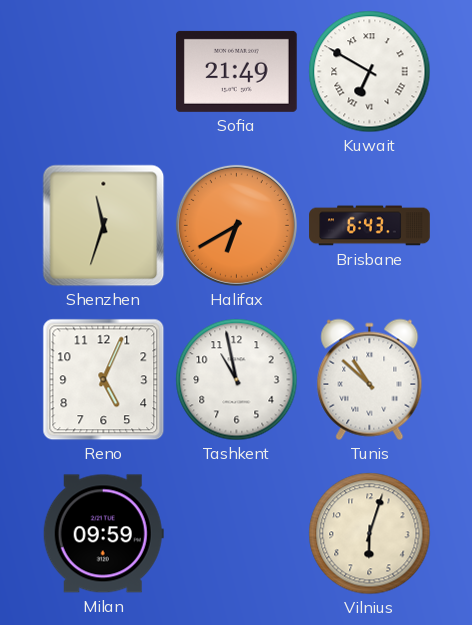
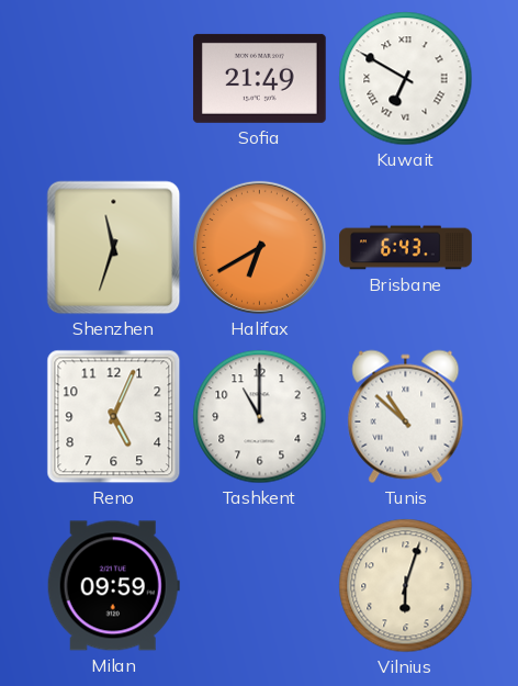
Tashkent: 10:58 -> 11:00 (260, 417)
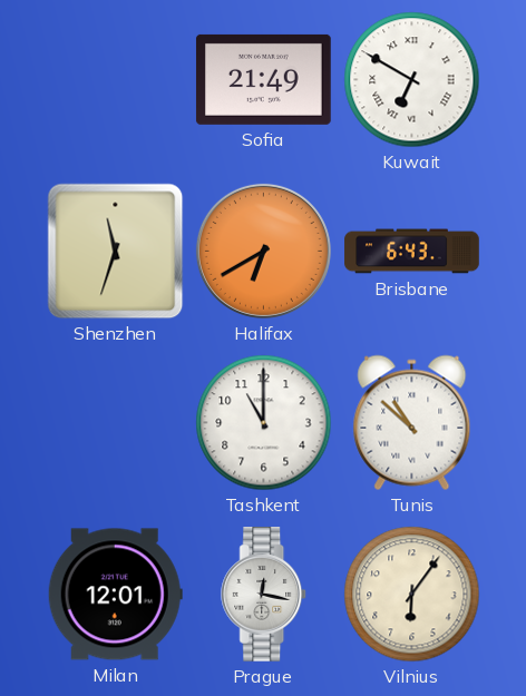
Reno: 5:04 -> none (114, 417)
Milan: 09:59 -> 12:01 (115, 595)
Prague: none -> 12:17 (264, 595)
Vilnius: 6:03 -> 6:06 (412, 595)
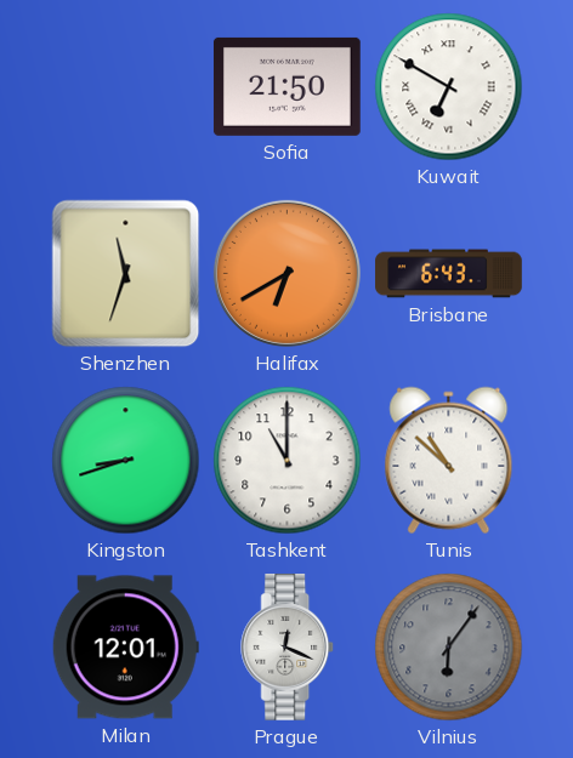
Sofia: 21:49 -> 21:50 (286, 86)
Kingston: none -> 8:42 (126, 461)
Prague: 12:17 -> 12:19 (288, 648)
Vilnius dial: cream -> grey (449, 648)
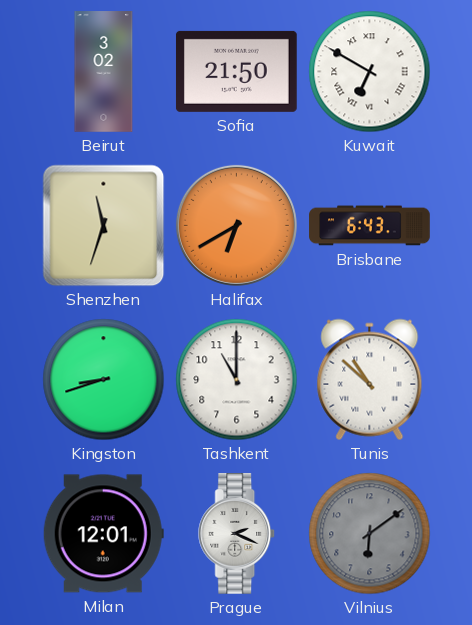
Beirut: none -> 3:02 (104, 72)
Prague: 12:19 -> 2:19 (237, 534)
Vilnius: 6:06 -> 6:09 (370, 534)
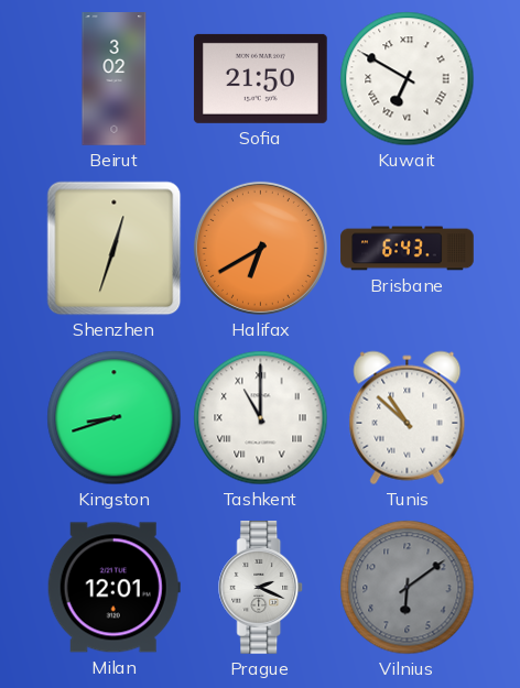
Shenzhen: 11:33 -> 12:33 (115, 249)
Tashkent numerals: Arabic -> Roman (261, 418)
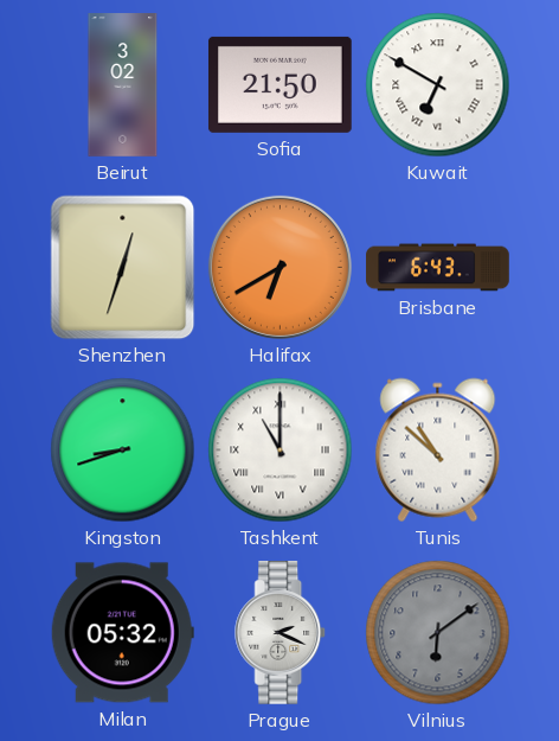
Milan: 12:01 -> 05:32 (122, 633)
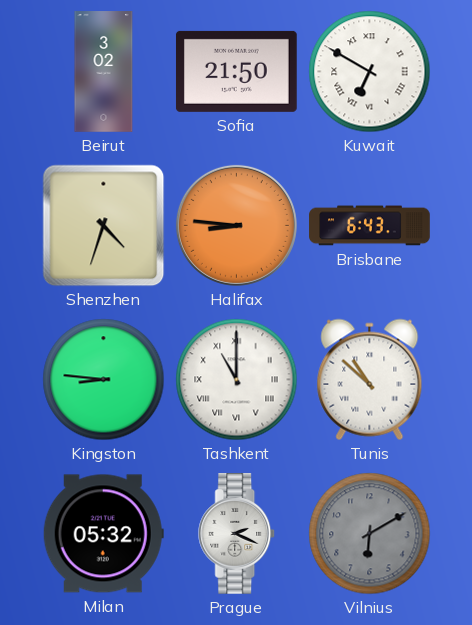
Shenzhen: 12:33 -> 4:33 (104, 226)
Halifax: 6:40 -> 8:46 (236, 225)
Kingston: 8:42 -> 8:46 (104, 380)
Vilnius: 6:09 -> 6:10 (370, 534)
